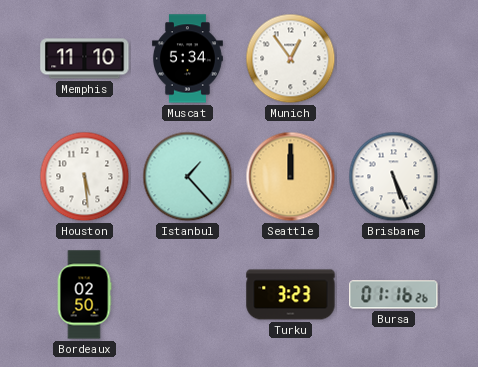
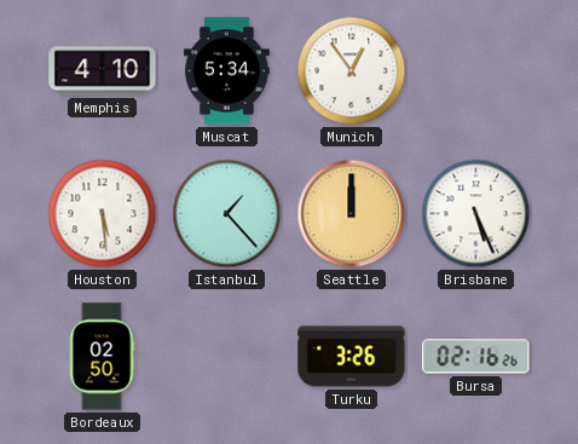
Memphis: 11:10 -> 4:10 (103, 71)
Turku: 3:23 -> 3:26 (352, 357)
Bursa: 01:16 -> 02:16 (476, 357)
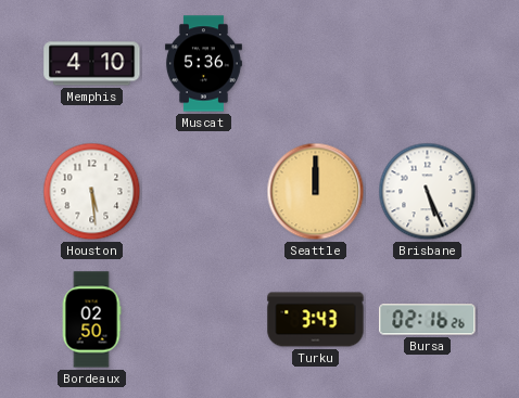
Muscat: 5:34 -> 5:36 (203, 64)
Munich: 12:54 -> none (352, 71)
Istanbul: 1:23 -> none (227, 214)
Turku: 3:26 -> 3:43 (316, 320)
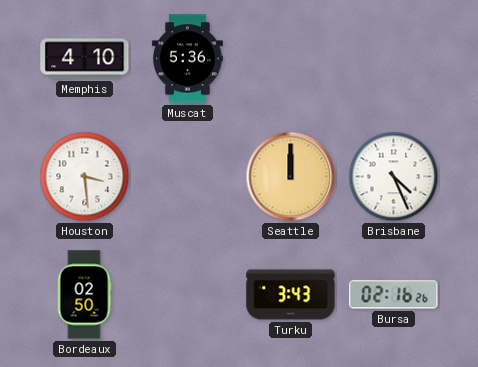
Houston: 5:29 -> 3:29 (85, 177)
Brisbane: 5:26 -> 4:26 (394, 177)
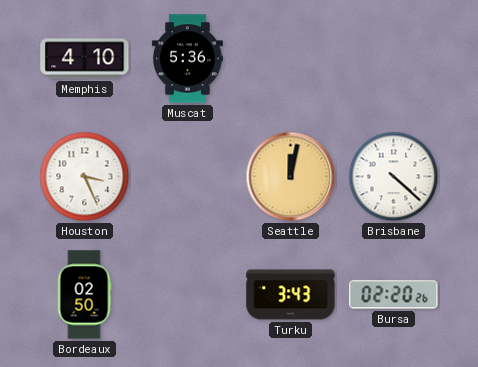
Houston: 3:29 -> 3:26 (85, 177)
Seattle: 12:00 -> 12:02 (291, 177)
Brisbane: 4:26 -> 4:22 (394, 177)
Bursa: 02:16 -> 02:20 (394, 295)
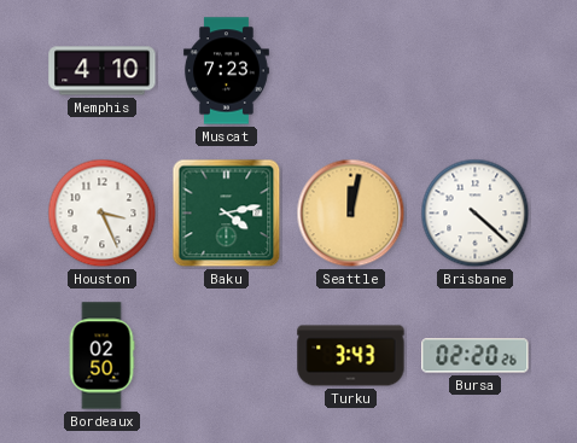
Muscat: 5:36 -> 7:23 (226, 71)
Baku: none -> 4:13 (227, 214)
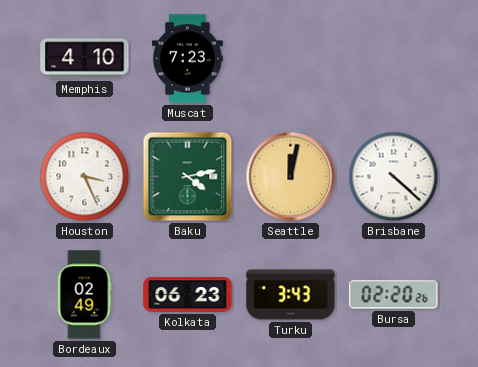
Bordeaux: 02:50 -> 02:49 (84, 295)
Kolkata: none -> 06:23 (188, 295)
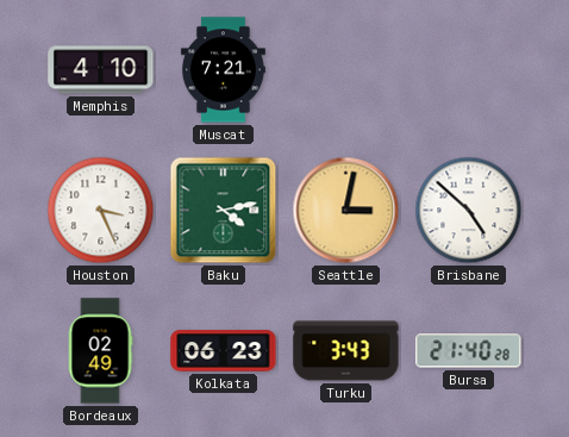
Muscat: 7:23 -> 7:21 (223, 70)
Seattle: 12:02 -> 3:02 (346, 211)
Brisbane: 4:22 -> 4:52 (469, 211)
Bursa: 02:20 -> 21:40 (469, 351)
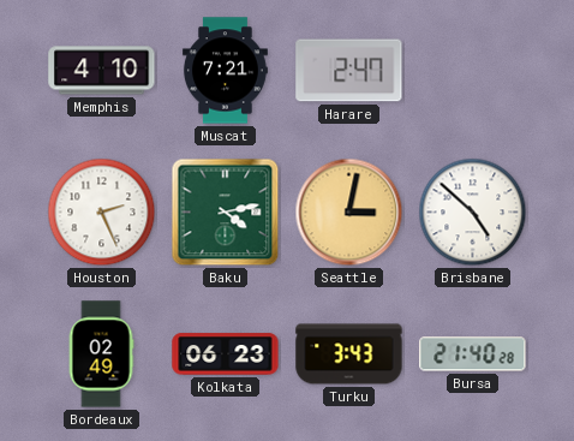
Harare: none -> 2:47 (349, 71)
Houston: 3:26 -> 2:26 (102, 213)
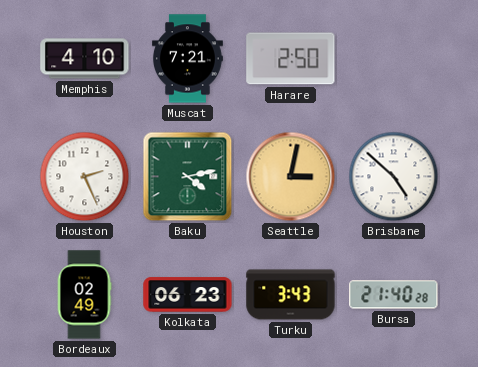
Harare: 2:47 -> 2:50 (291, 59)
